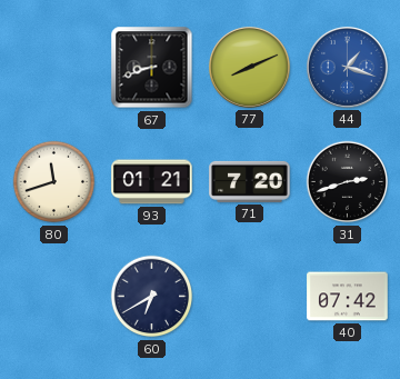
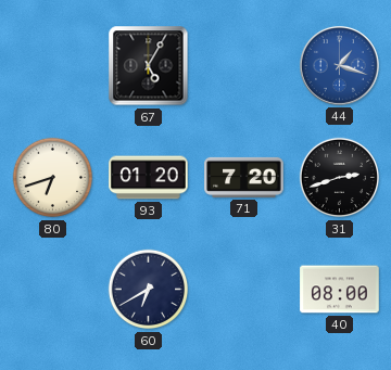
67: 8:42 -> 5:05 (149, 66)
77: 8:11 -> none (250, 68)
80: 11:42 -> 6:42 (53, 178)
93: 01:21 -> 01:20 (149, 178)
40: 07:42 -> 08:00 (340, 290)
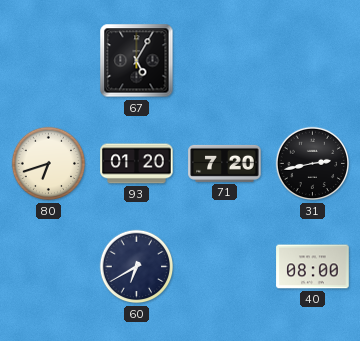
44: 1:18 -> none (340, 66)
31: 2:42 -> 2:43 (313, 164)
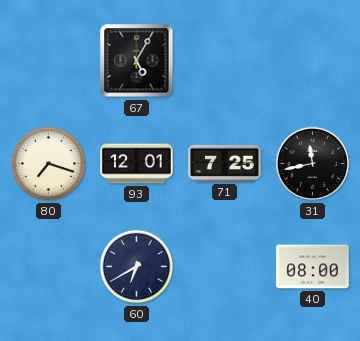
80: 6:42 -> 7:18 (49, 164)
93: 01:20 -> 12:01 (137, 164)
71: 7:20 -> 7:25 (225, 163)
31: 2:43 -> 11:43 (313, 164)
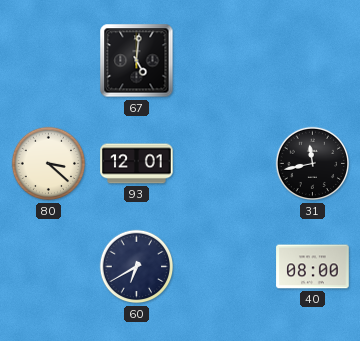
67: 5:05 -> 5:01 (137, 61)
80: 7:18 -> 3:22 (49, 164)
71: 7:25 -> none (225, 163)
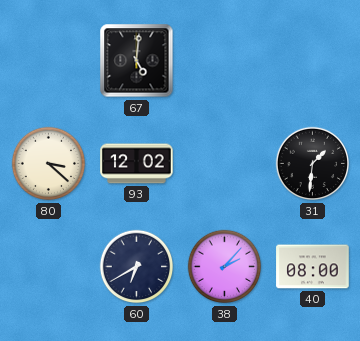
93: 12:01 -> 12:02 (137, 164)
31: 11:43 -> 1:31 (313, 164)
38: none -> 2:07 (225, 267)
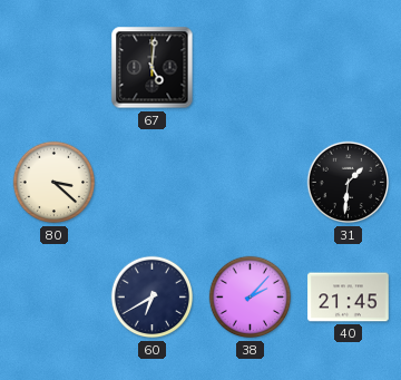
93: 12:02 -> none (137, 164)
40: 08:00 -> 21:45 (349, 298)
